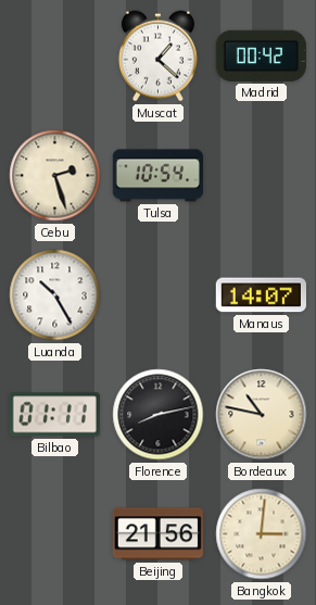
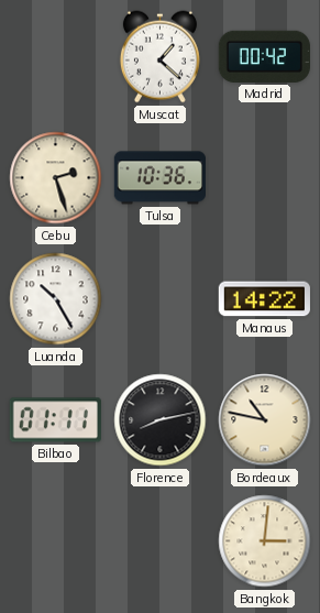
Tulsa: 10:54 -> 10:36 (159, 178)
Manaus: 14:07 -> 14:22 (264, 299)
Beijing: 21:56 -> none (157, 534)
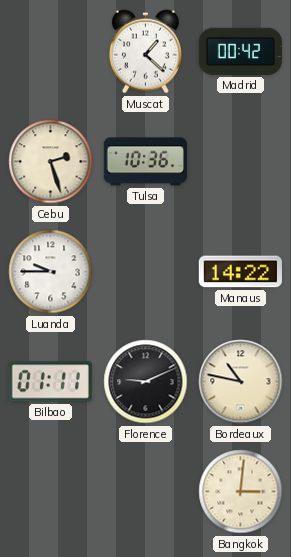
Luanda: 10:25 -> 9:45 (51, 272)
Florence: 8:13 -> 9:11 (146, 382)
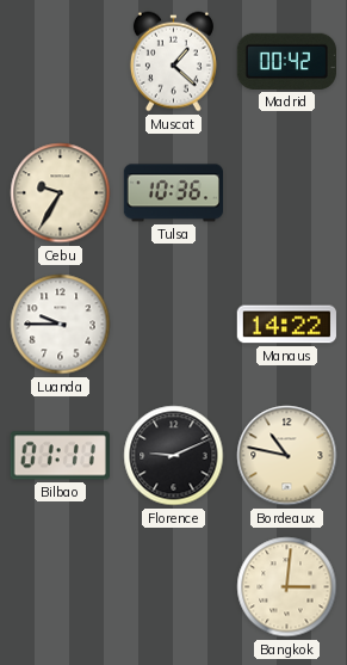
Cebu: 2:27 -> 9:35 (61, 193)
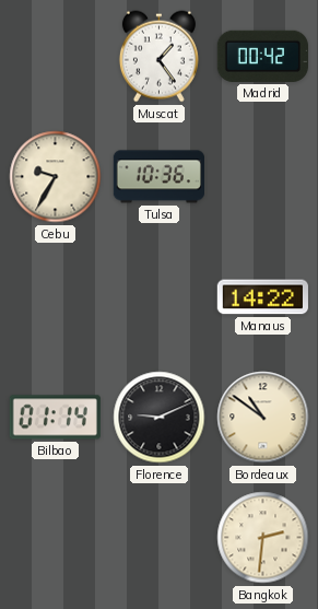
Muscat: 1:22 -> 1:24 (158, 57)
Luanda: 9:45 -> none (61, 325)
Bilbao: 01:11 -> 01:14 (55, 418)
Bordeaux: 10:47 -> 10:51 (263, 418)
Bangkok: 3:01 -> 2:31 (263, 538)
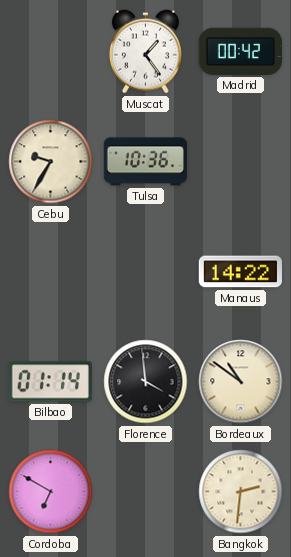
Florence: 9:11 -> 3:59 (146, 382)
Cordoba: none -> 6:50 (51, 492)
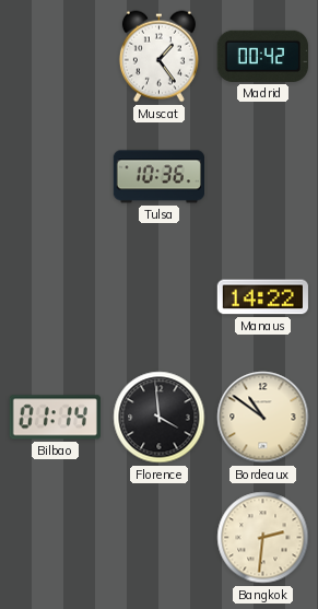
Cebu: 9:35 -> none (51, 162)
Cordoba: 6:50 -> none (51, 492)
